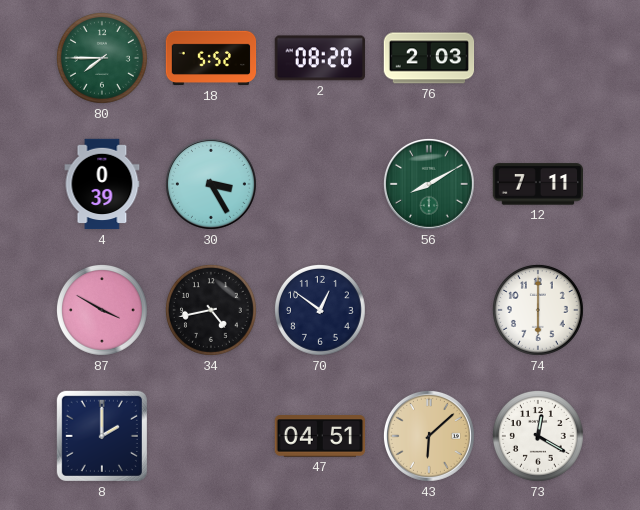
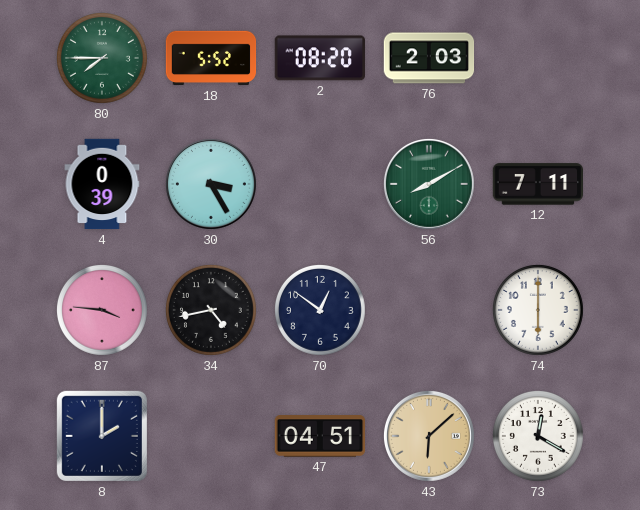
87: 3:50 -> 3:46 (102, 310)
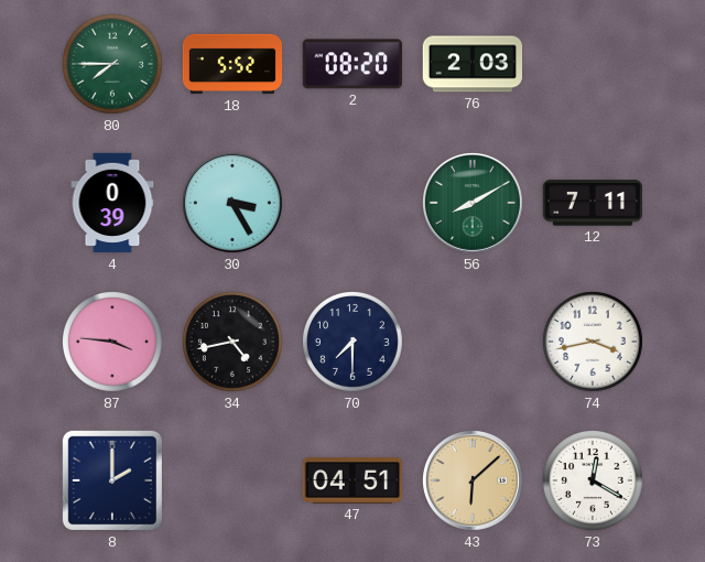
70: 12:51 -> 7:30 (352, 342)
74: 6:00 -> 3:43 (593, 342)
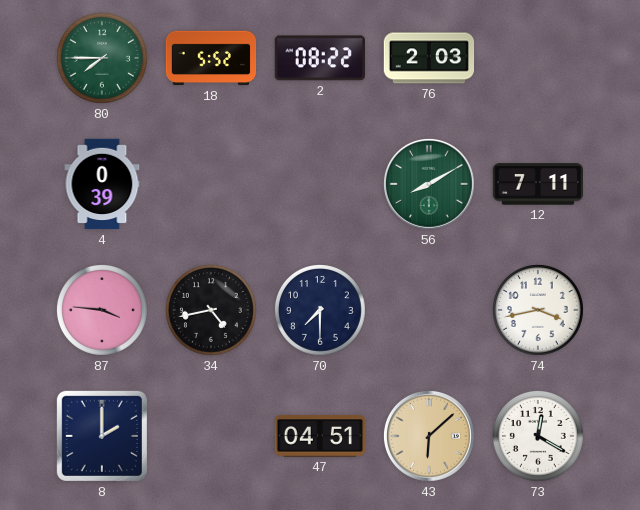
2: 08:20 -> 08:22 (320, 58)
30: 3:25 -> none (232, 203)
